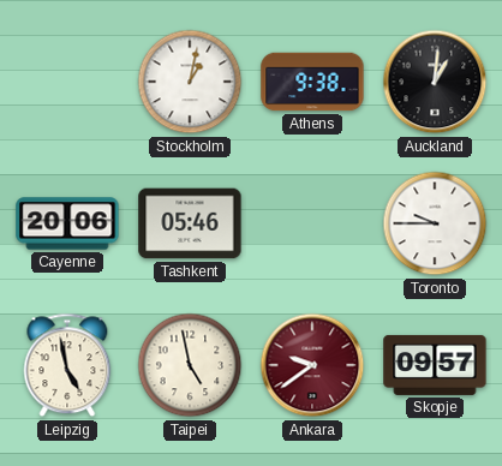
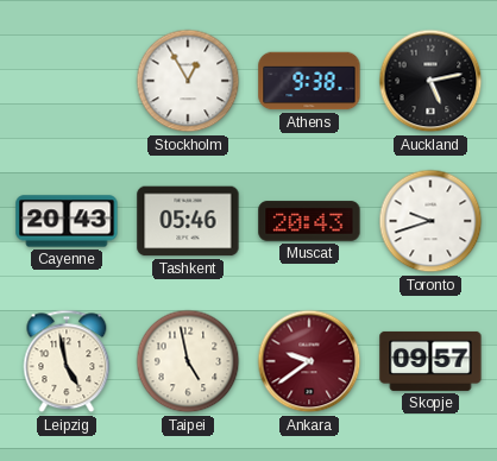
Stockholm: 1:02 -> 12:55 (188, 81)
Auckland: 1:01 -> 5:13 (430, 81)
Cayenne: 20:06 -> 20:43 (67, 221)
Muscat: none -> 20:43 (309, 221)
Toronto: 9:45 -> 9:42 (430, 221)
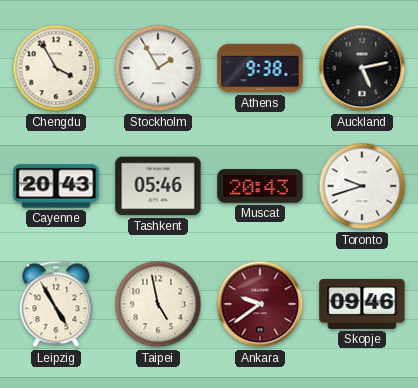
Chengdu: none -> 3:55 (56, 68)
Stockholm: 12:55 -> 1:55 (158, 68)
Leipzig: 4:58 -> 4:55 (56, 304)
Skopje: 09:57 -> 09:46 (362, 304)
